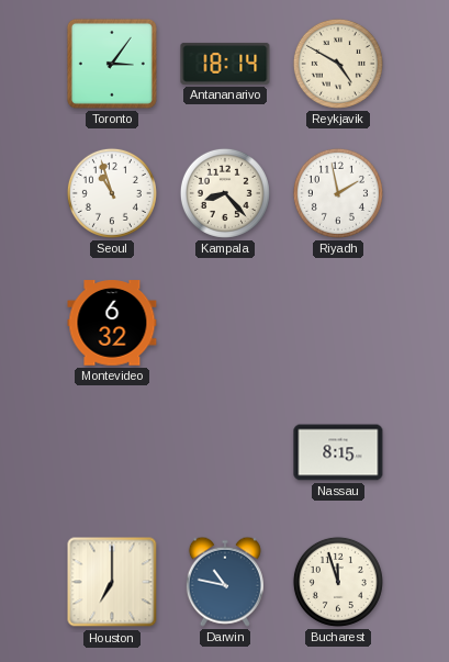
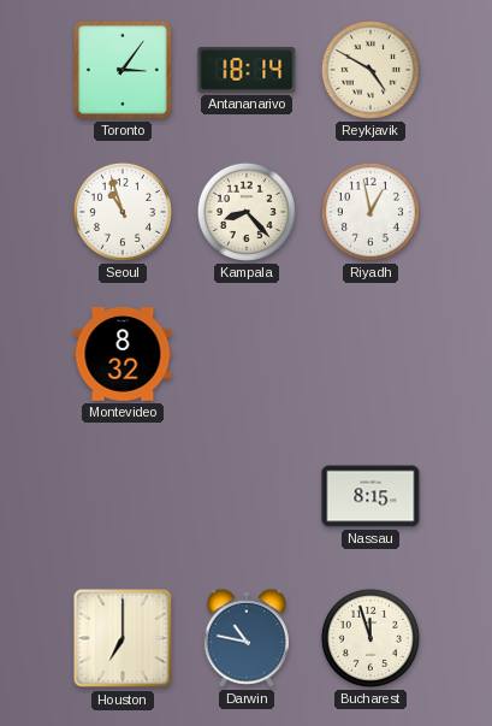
Riyadh: 1:58 -> 12:58 (371, 212)
Montevideo: 6:32 -> 8:32 (123, 354)
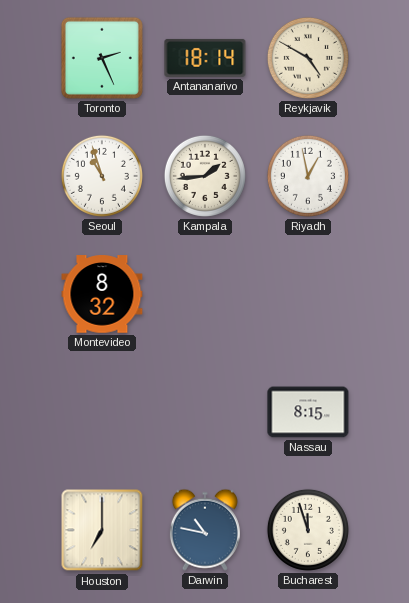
Toronto: 3:06 -> 2:26 (102, 58)
Kampala: 8:23 -> 1:44 (205, 176)
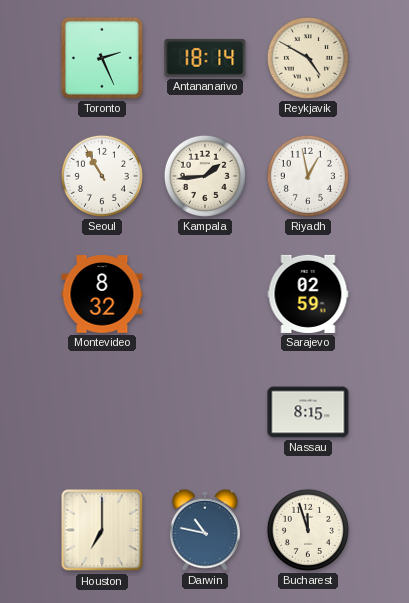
Seoul: 10:57 -> 10:55 (102, 176)
Sarajevo: none -> 02:59 (308, 294)
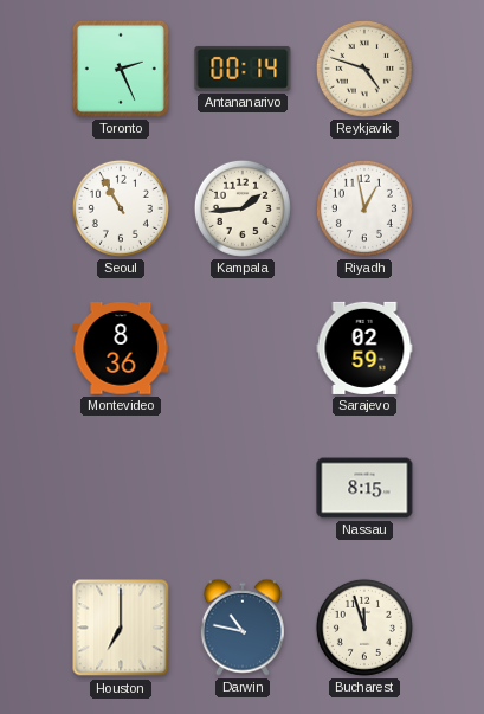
Antananarivo: 18:14 -> 00:14 (243, 69)
Reykjavik: 4:50 -> 4:48 (364, 69)
Montevideo: 8:32 -> 8:36 (121, 348)
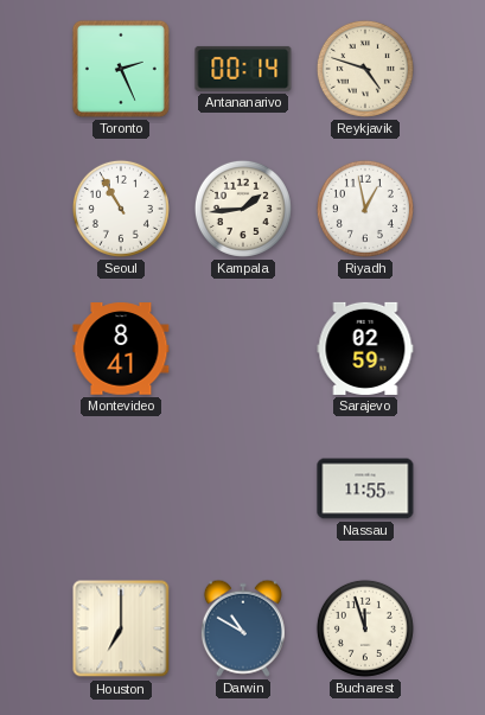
Montevideo: 8:36 -> 8:41 (121, 349)
Nassau: 8:15 -> 11:55 (365, 489)
Darwin: 10:47 -> 10:50 (243, 628)
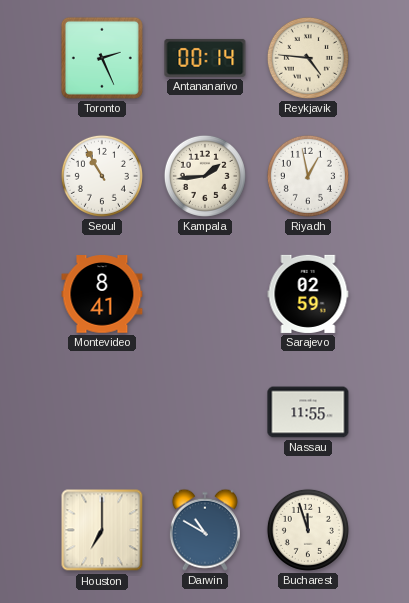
Reykjavik: 4:48 -> 4:46 (308, 58)
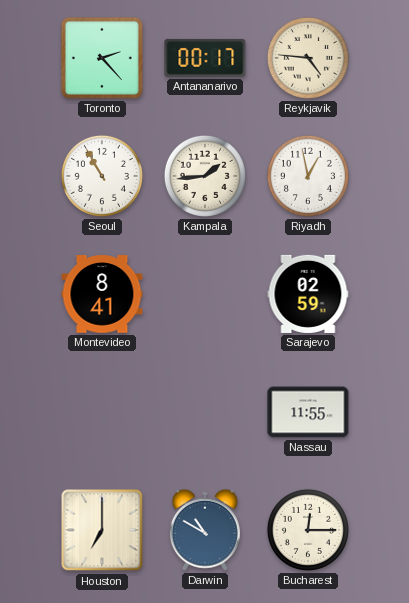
Toronto: 2:26 -> 2:23 (102, 58)
Antananarivo: 00:14 -> 00:17 (205, 58)
Bucharest: 11:57 -> 12:15 (308, 530)
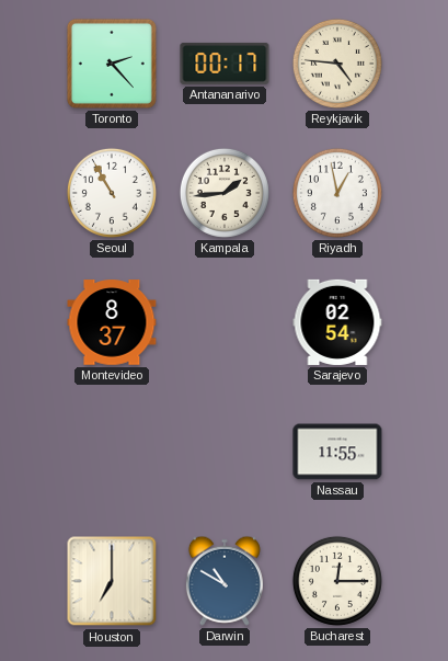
Montevideo: 8:41 -> 8:37 (112, 322)
Sarajevo: 02:59 -> 02:54 (337, 322)
